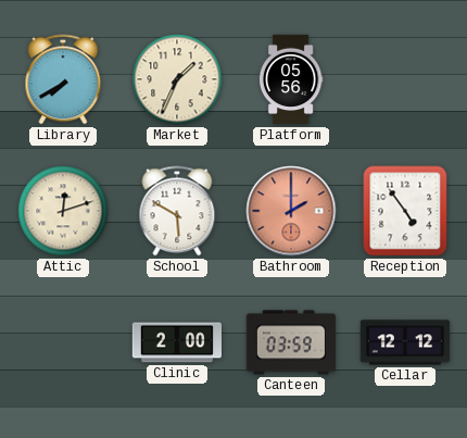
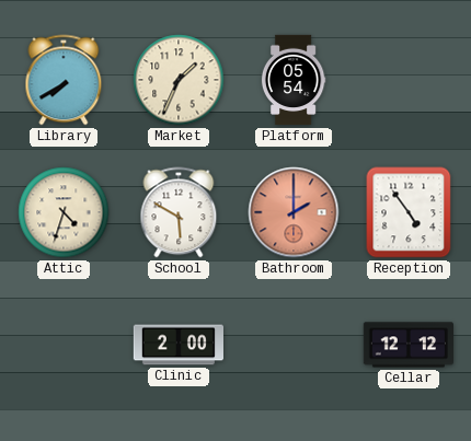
Platform: 05:56 -> 05:54 (294, 80)
Attic: 12:12 -> 4:33 (64, 212)
Canteen: 03:59 -> none (290, 342)
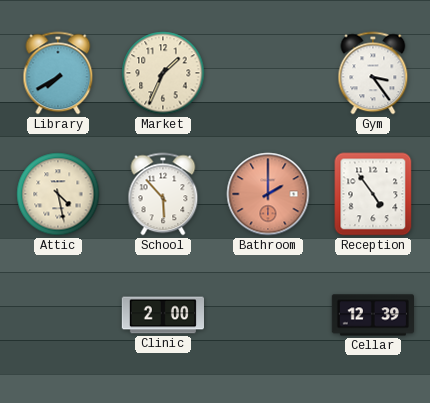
Platform: 05:54 -> none (294, 80)
Gym: none -> 3:24 (373, 73)
Attic: 4:33 -> 4:28 (58, 194)
School: 5:50 -> 5:53 (163, 194)
Cellar: 12:12 -> 12:39 (372, 315)
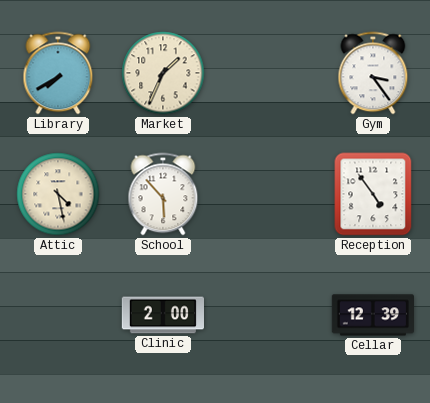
Bathroom: 2:00 -> none (268, 194)
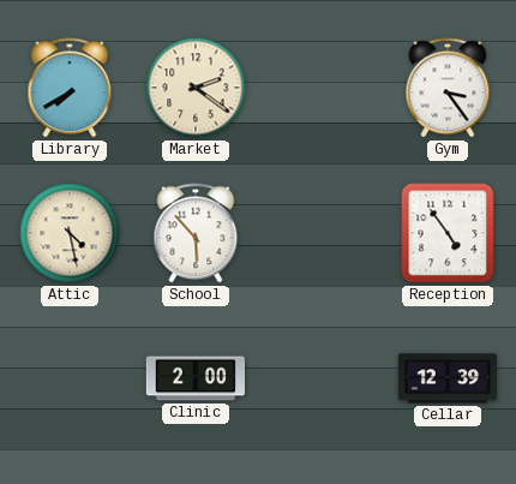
Market: 1:34 -> 2:21 (196, 88)
